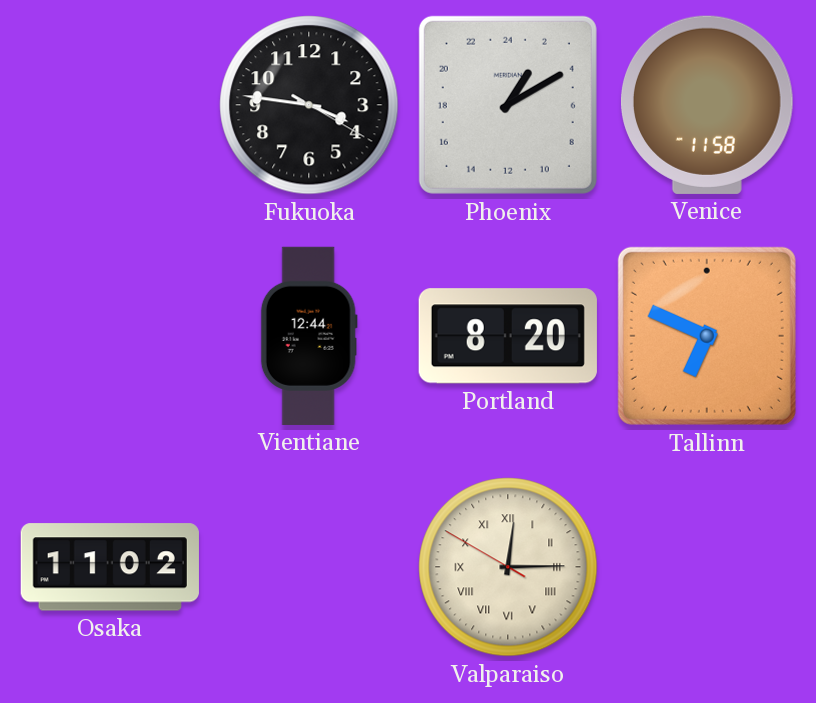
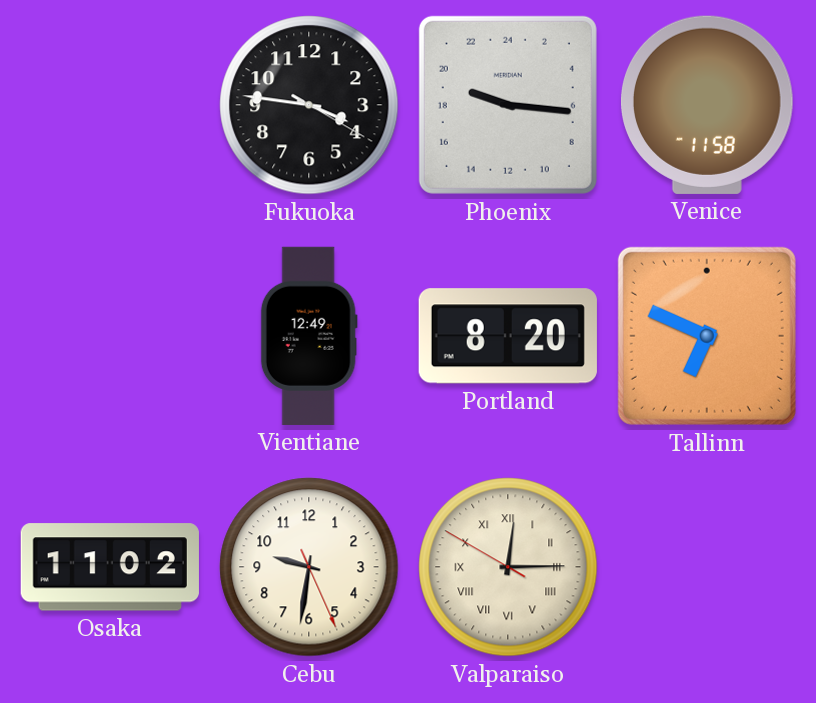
Phoenix: 2:10 -> 19:16 (508, 105)
Vientiane: 12:44 -> 12:49 (309, 336)
Cebu: none -> 9:31 (309, 567)
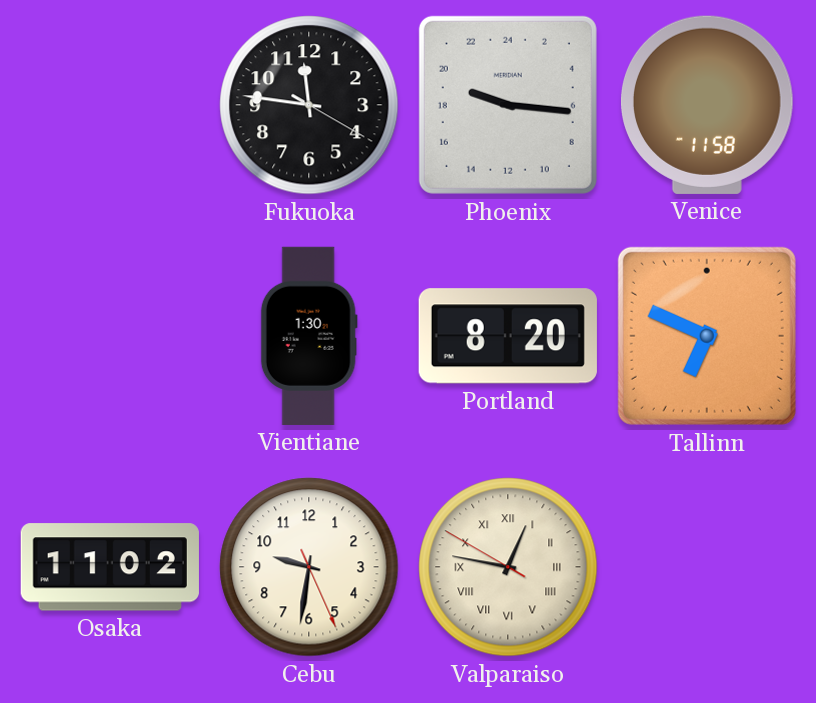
Fukuoka: 3:46 -> 11:46 (309, 105)
Vientiane: 12:49 -> 1:30 (309, 336)
Valparaiso: 12:14 -> 12:46 (508, 567)
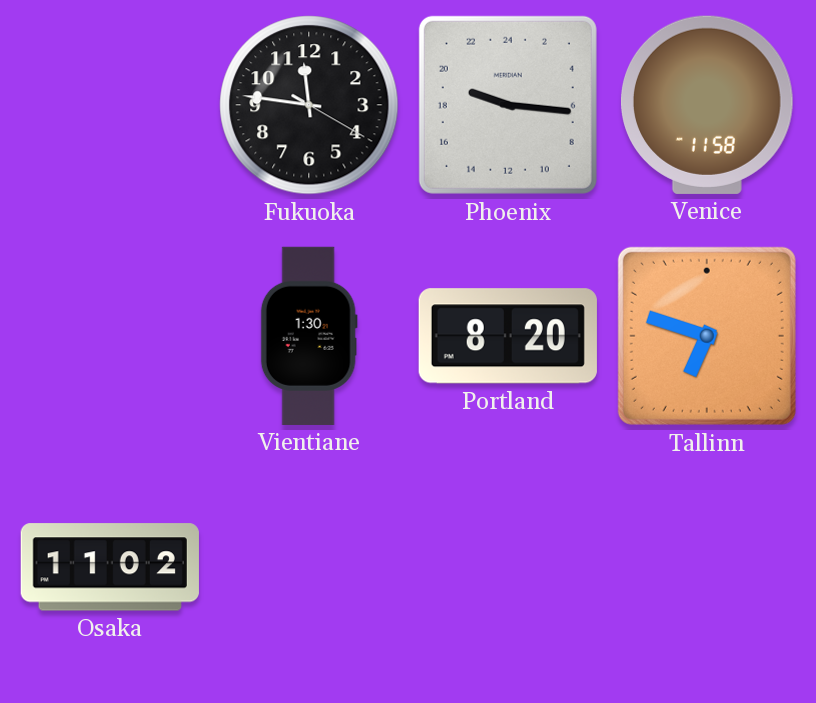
Tallinn: 6:49 -> 6:48 (707, 336)
Cebu: 9:31 -> none (309, 567)
Valparaiso: 12:46 -> none (508, 567)
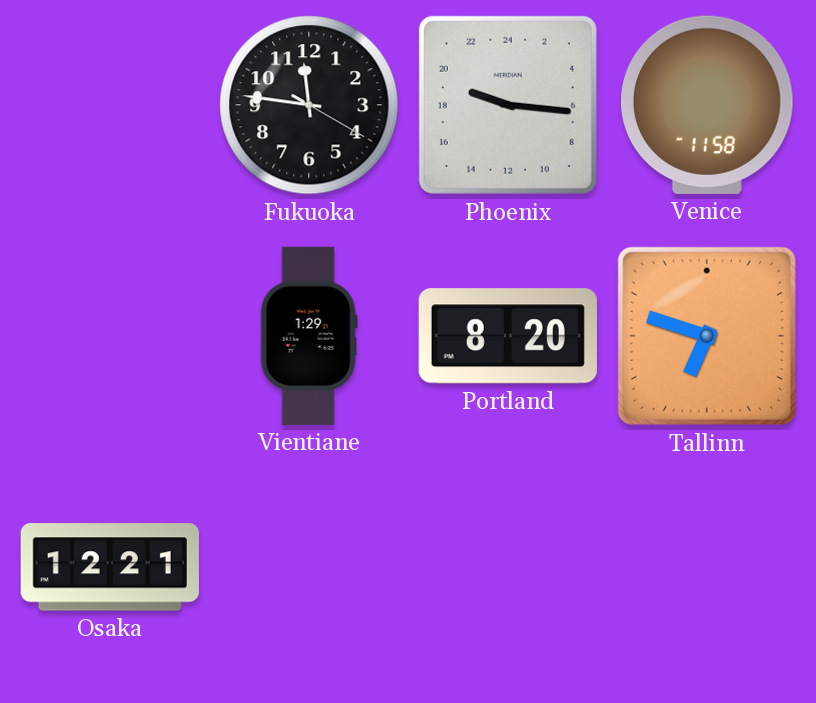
Vientiane: 1:30 -> 1:29 (309, 336)
Osaka: 11:02 -> 12:21 (110, 567)
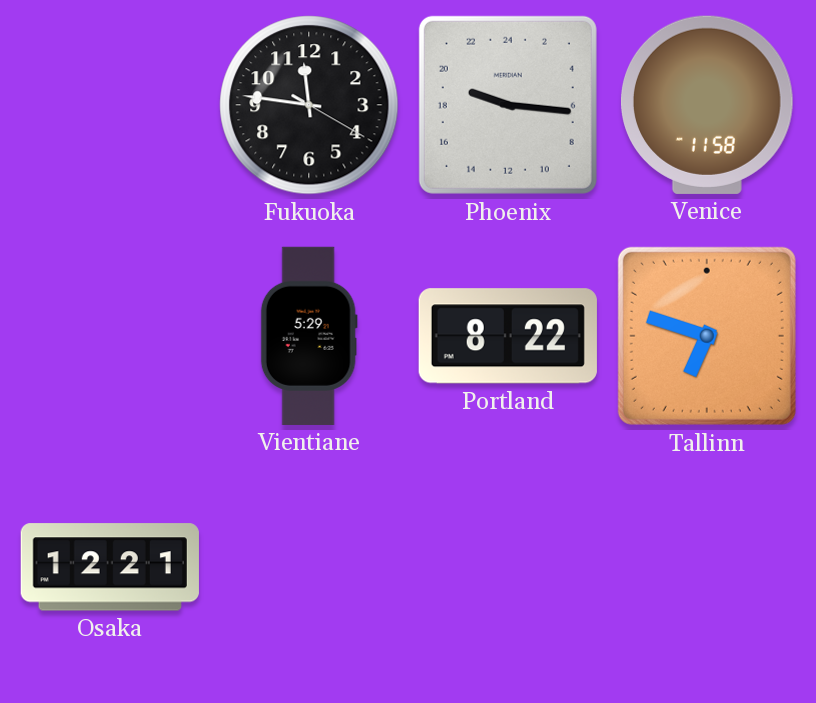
Vientiane: 1:29 -> 5:29 (309, 336)
Portland: 8:20 -> 8:22 (508, 336)
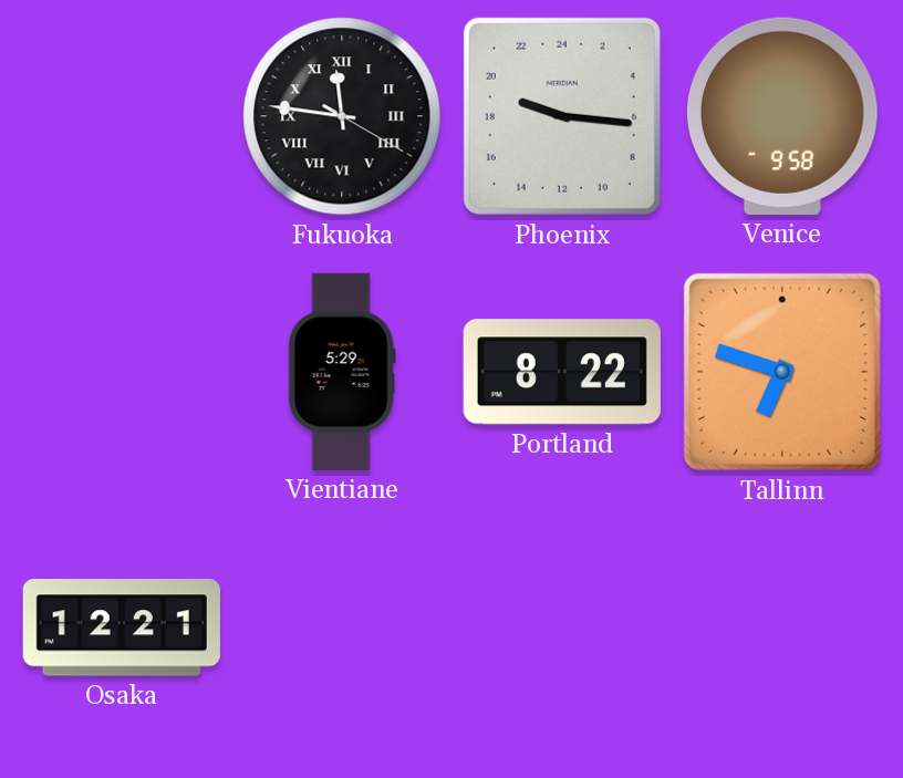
Fukuoka numerals: Arabic -> Roman (342, 116)
Venice: 11:58 -> 9:58 (782, 116)
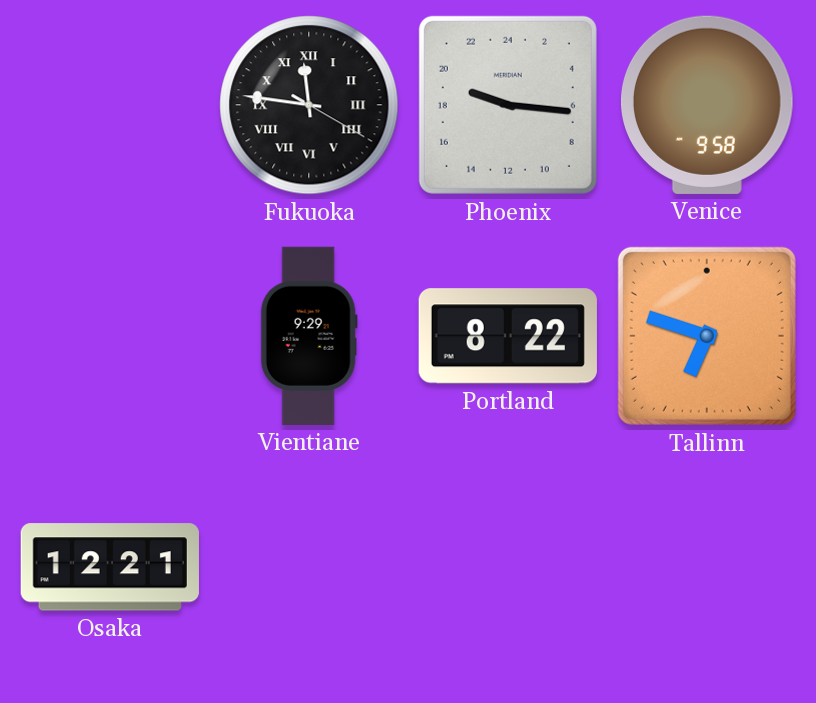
Vientiane: 5:29 -> 9:29 (309, 336)
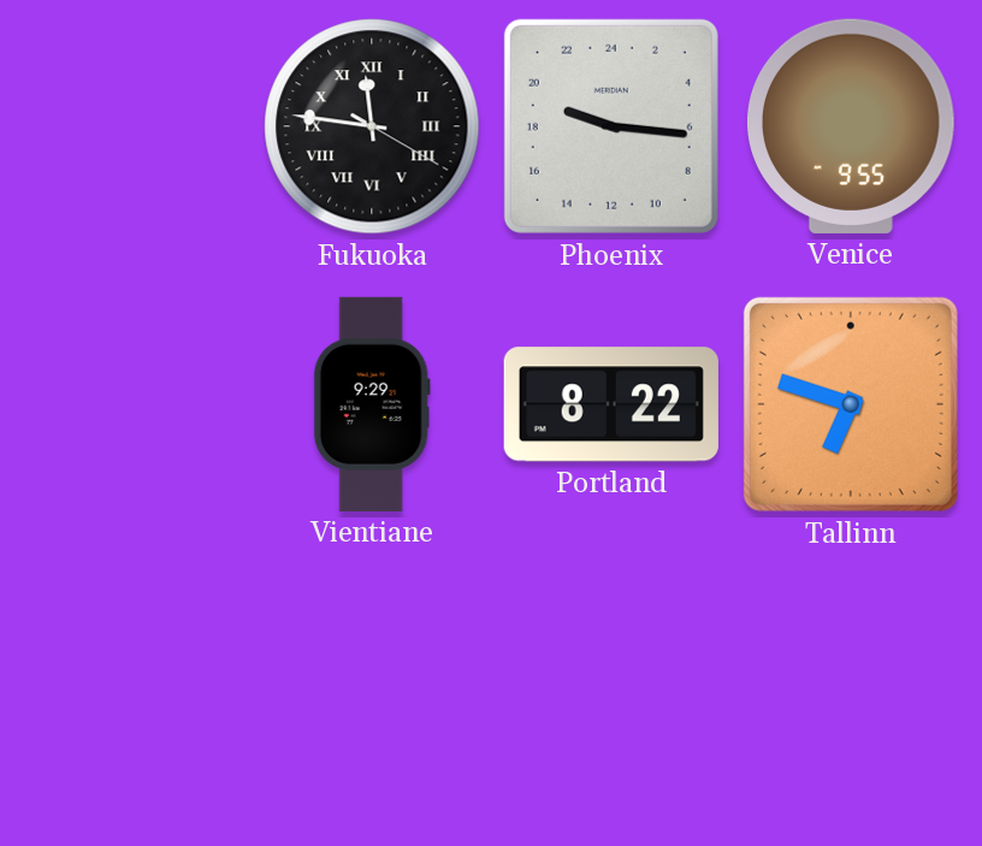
Venice: 9:58 -> 9:55 (851, 126)
Osaka: 12:21 -> none (110, 567)
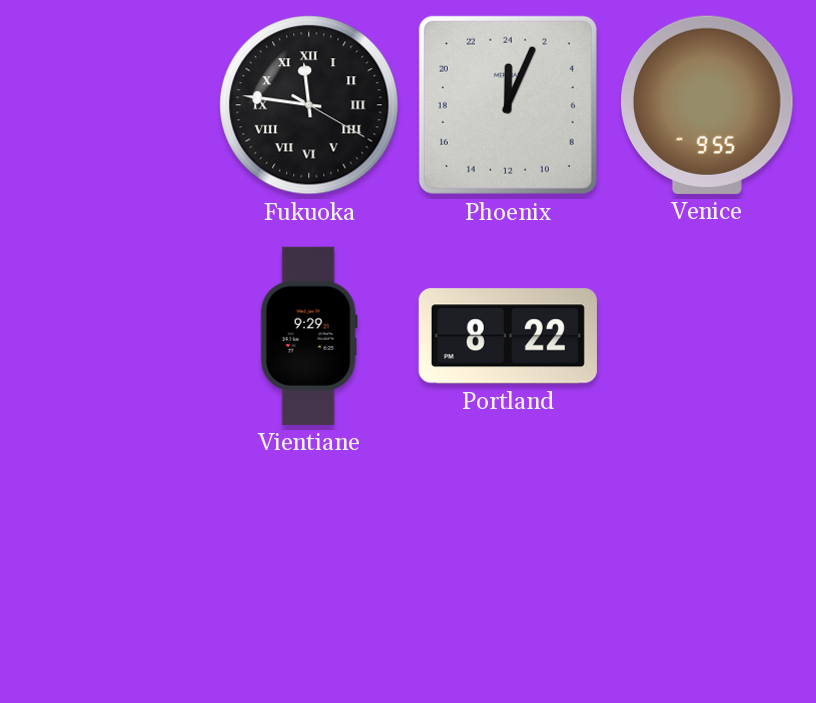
Phoenix: 19:16 -> 0:04 (508, 105)
Tallinn: 6:48 -> none (851, 404)
